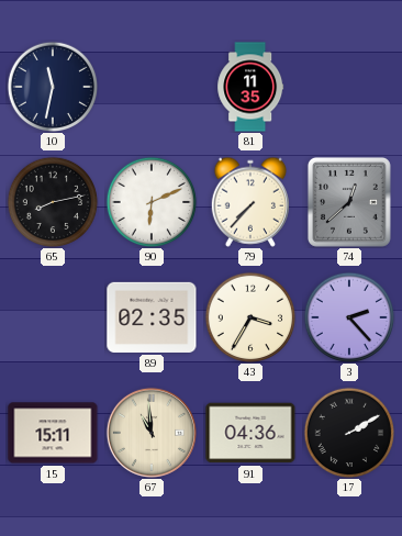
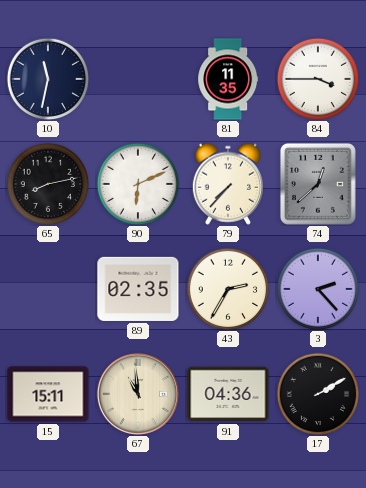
84: none -> 3:45 (318, 79)
43: 3:35 -> 2:35 (228, 289)
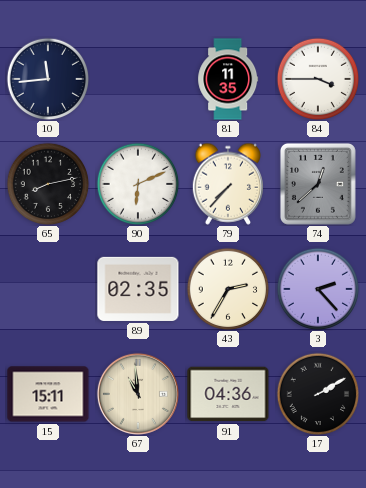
10: 11:32 -> 11:44 (48, 79)
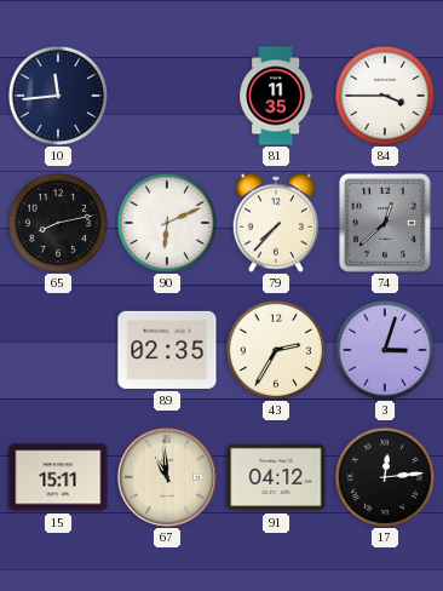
3: 2:23 -> 3:03 (385, 350)
91: 04:36 -> 04:12 (276, 477)
17: 2:10 -> 12:14 (385, 477)
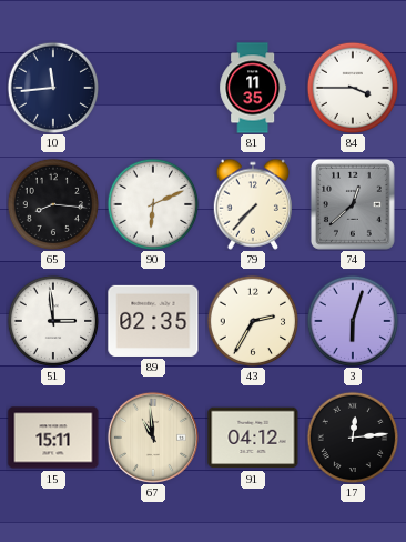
65: 8:13 -> 8:16 (53, 204)
51: none -> 2:59 (53, 321)
3: 3:03 -> 6:03 (353, 321)
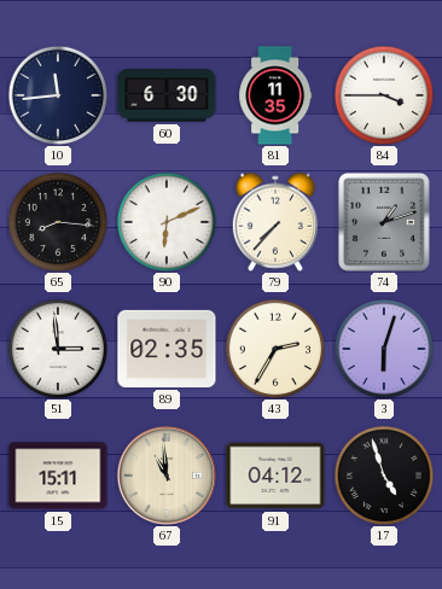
60: none -> 6:30 (167, 95)
74: 12:38 -> 1:12 (384, 222)
17: 12:14 -> 4:57 (384, 476)
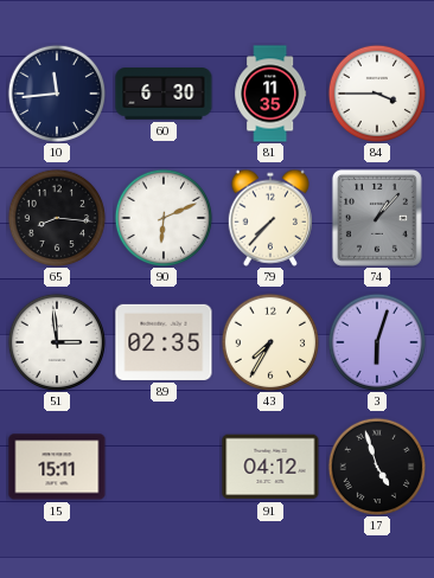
74: 1:12 -> 1:07 (377, 218)
43: 2:35 -> 7:35 (270, 342)
67: 10:59 -> none (167, 476)
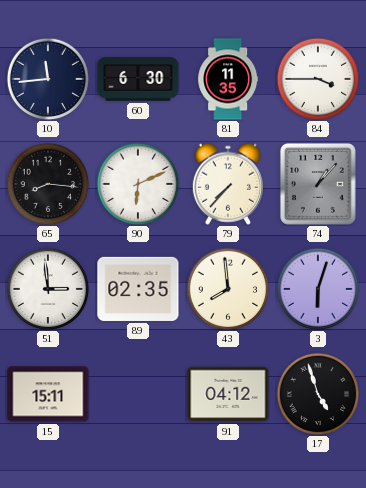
43: 7:35 -> 7:59 (228, 289)
